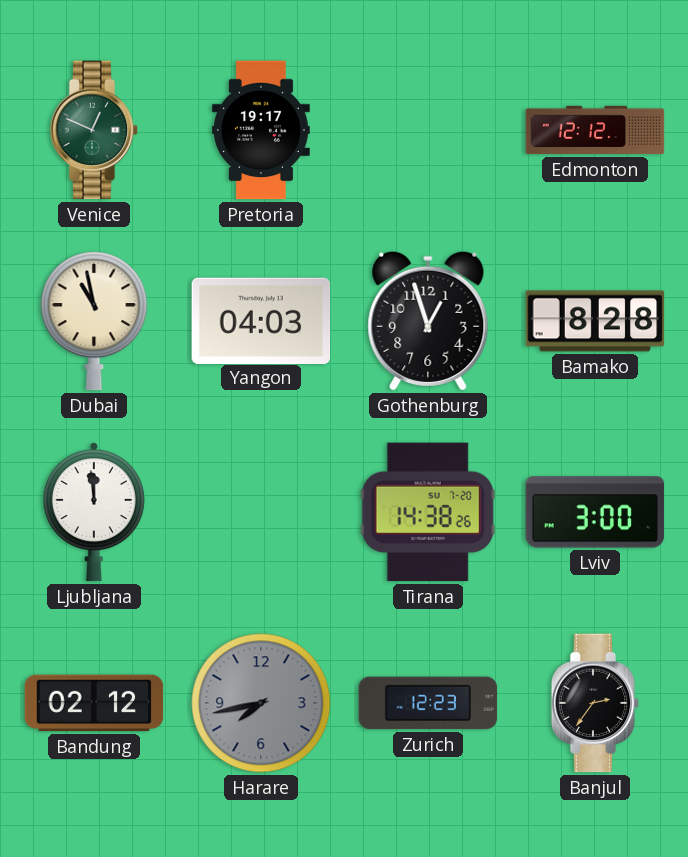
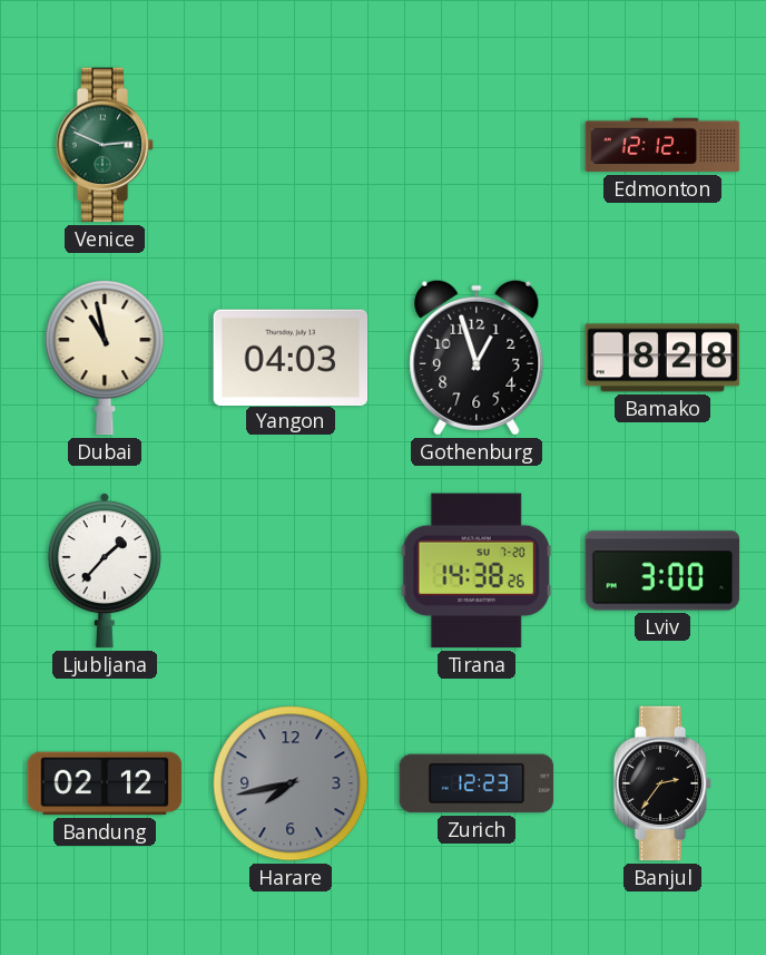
Venice: 12:49 -> 2:49 (105, 145)
Pretoria: 19:17 -> none (262, 130)
Ljubljana: 11:59 -> 1:37 (105, 572)
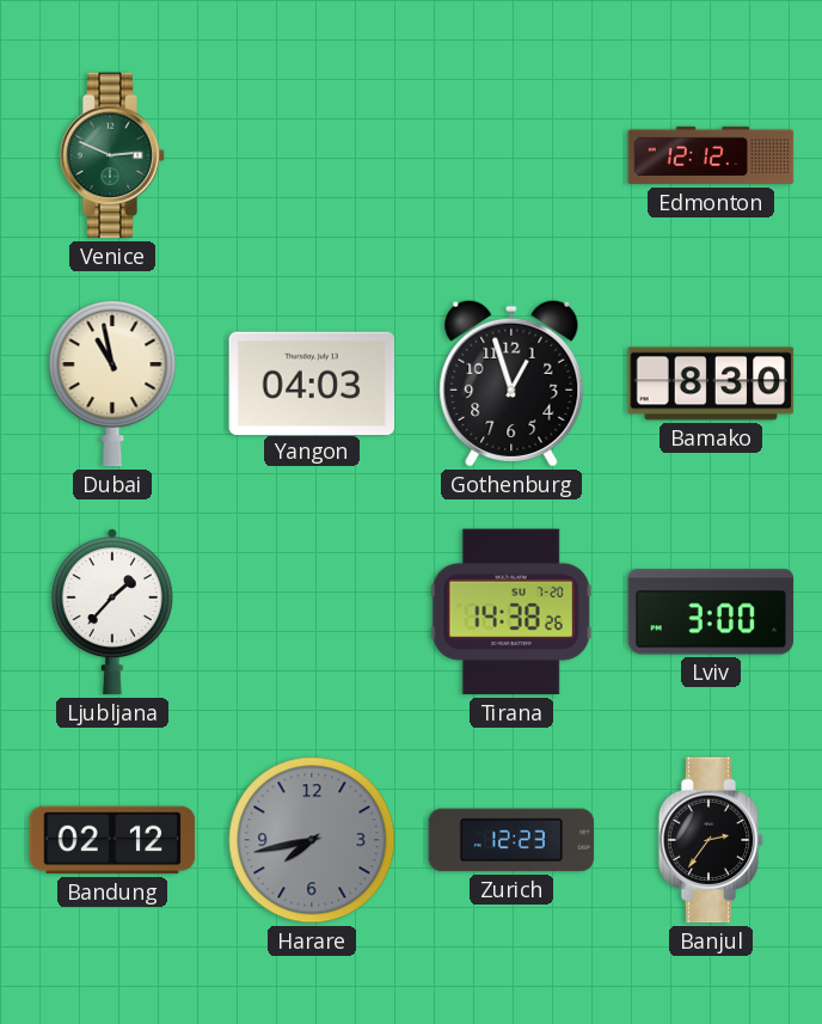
Bamako: 8:28 -> 8:30 (711, 384)
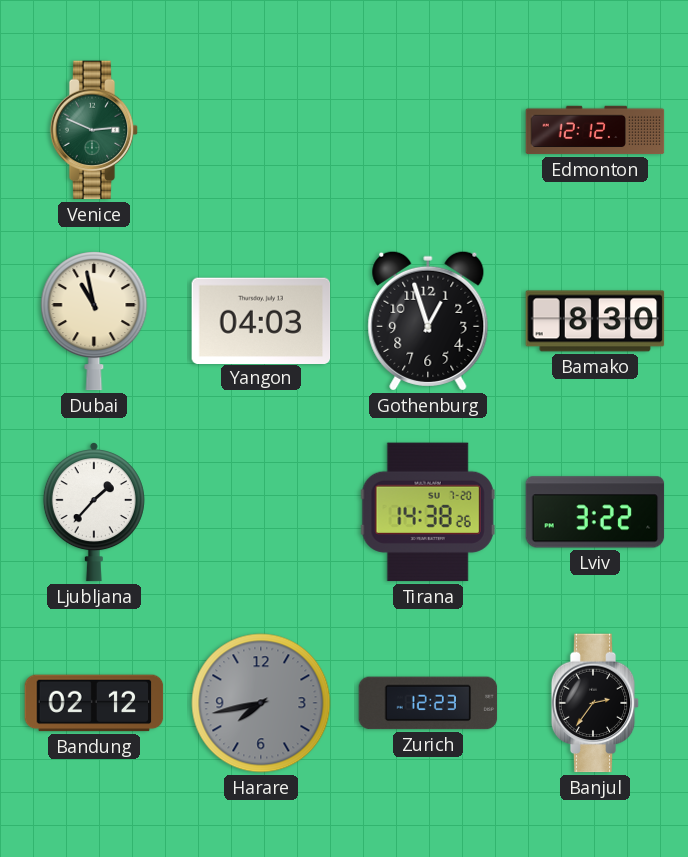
Lviv: 3:00 -> 3:22 (595, 512)
